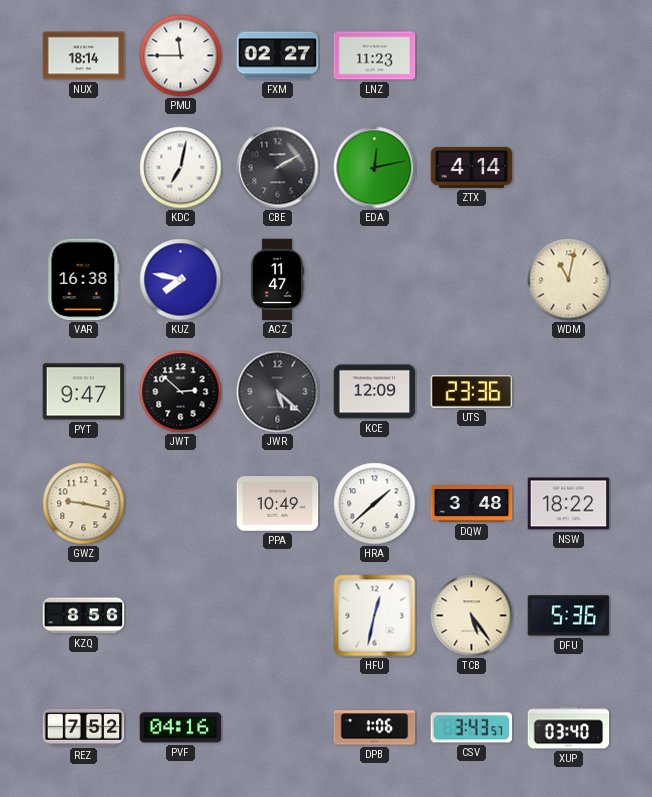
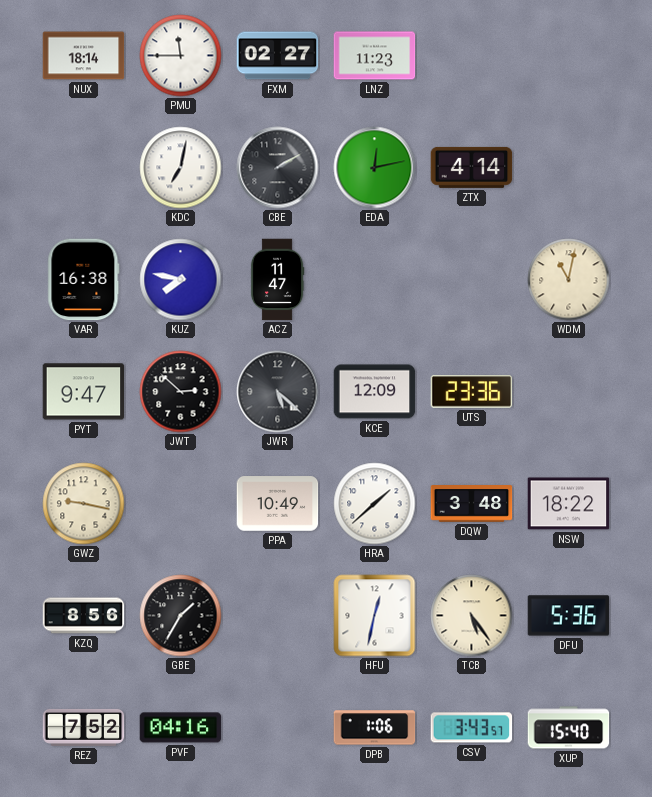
GBE: none -> 1:35 (181, 616)
XUP: 03:40 -> 15:40 (569, 728)
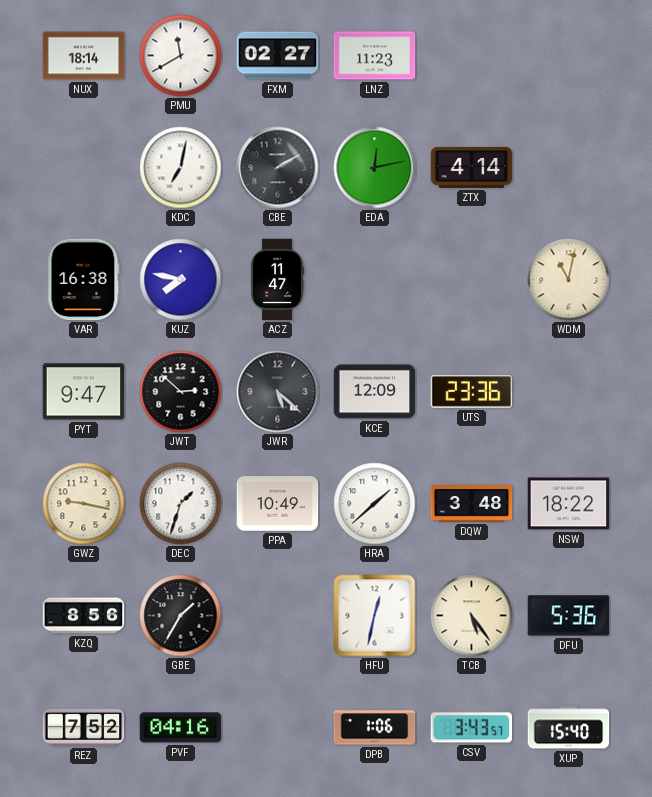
PMU: 11:45 -> 11:40 (181, 56)
DEC: none -> 1:33 (181, 504)
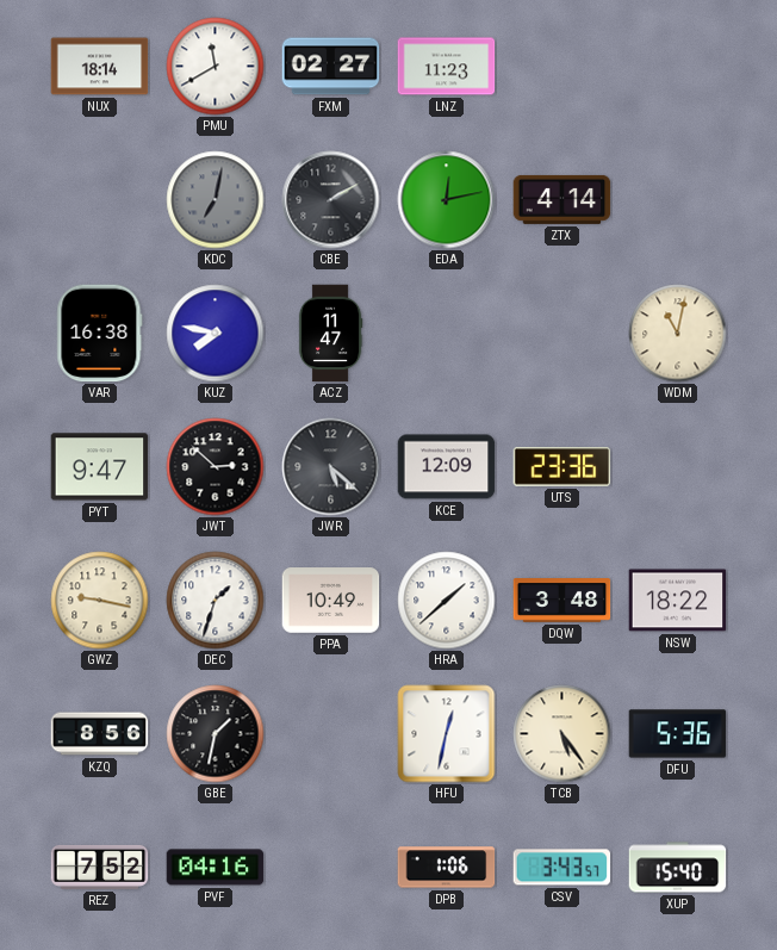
KDC dial: white -> grey (216, 200)
GBE: 1:35 -> 1:32 (216, 734)
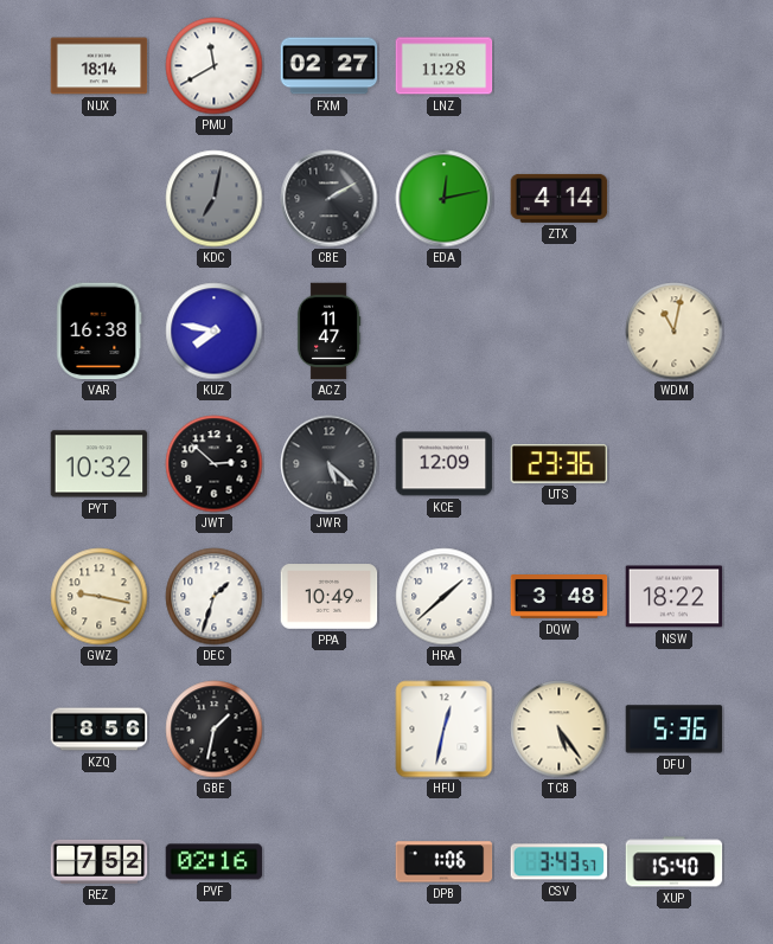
LNZ: 11:23 -> 11:28 (445, 66)
PYT: 9:47 -> 10:32 (100, 464)
PVF: 04:16 -> 02:16 (215, 862)
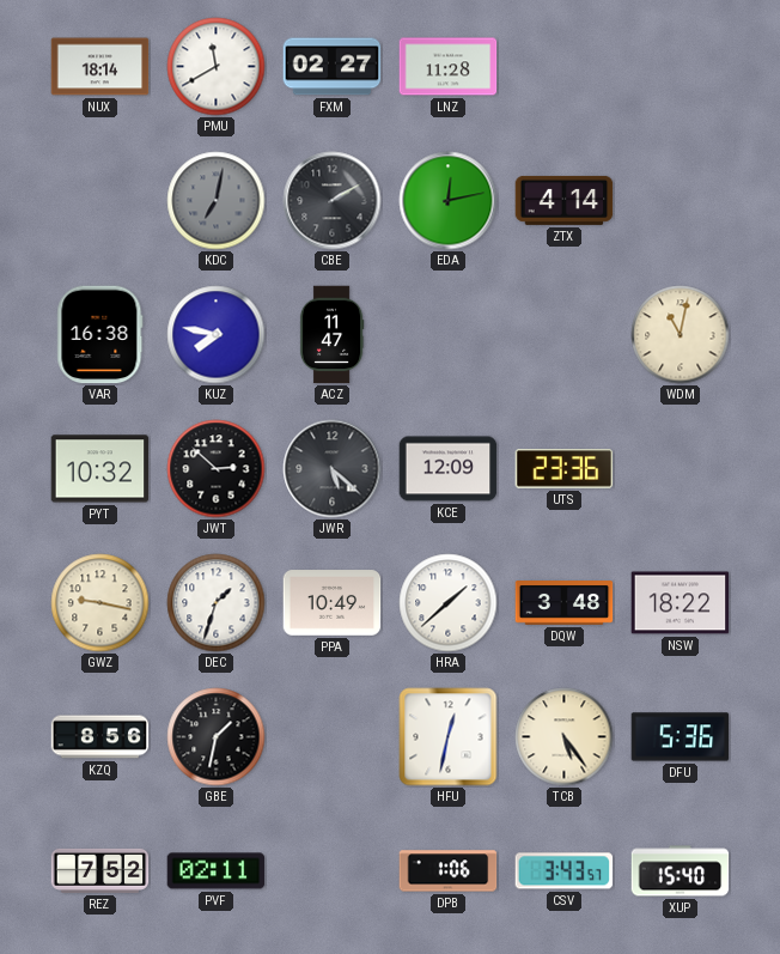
PVF: 02:16 -> 02:11 (217, 871)
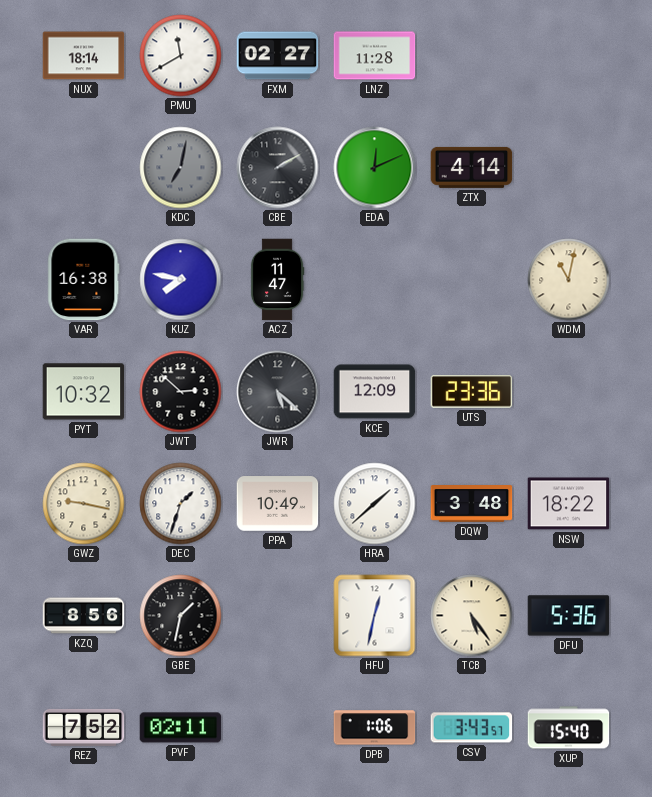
EDA: 12:13 -> 12:11 (375, 168)
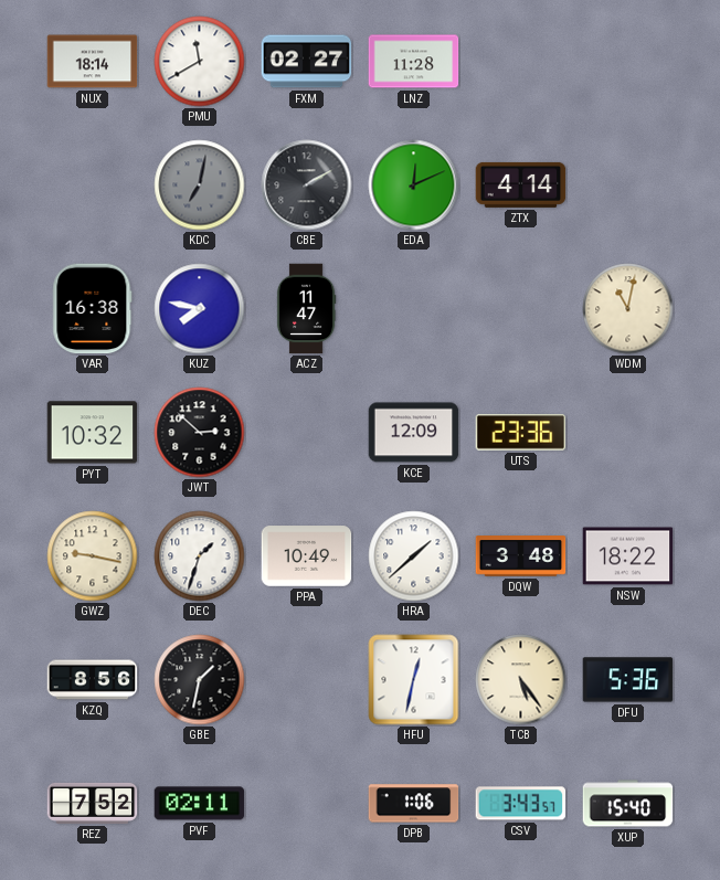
JWR: 5:22 -> none (278, 392)
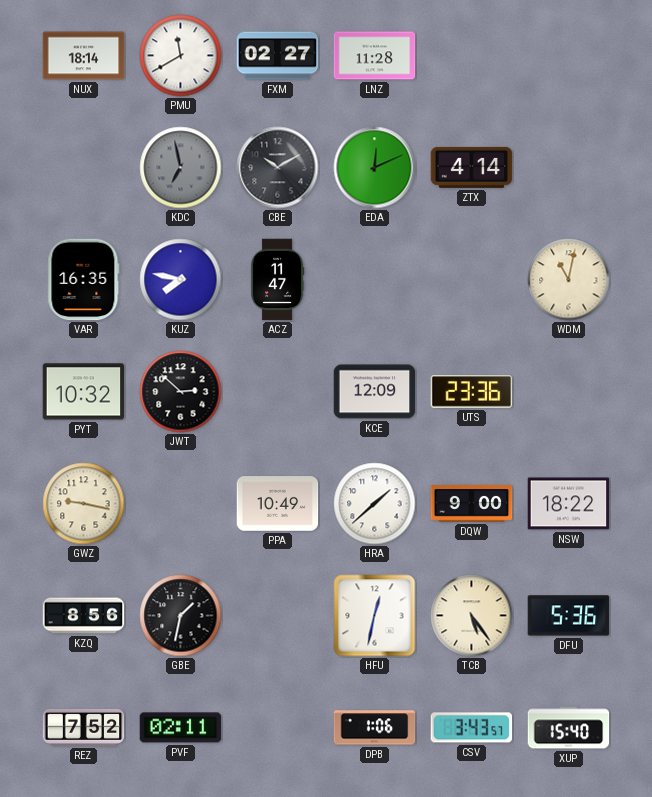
KDC: 7:02 -> 6:58 (181, 168)
CBE: 2:10 -> 10:10 (278, 168)
VAR: 16:38 -> 16:35 (84, 280)
DEC: 1:33 -> none (200, 556)
DQW: 3:48 -> 9:00 (472, 504)
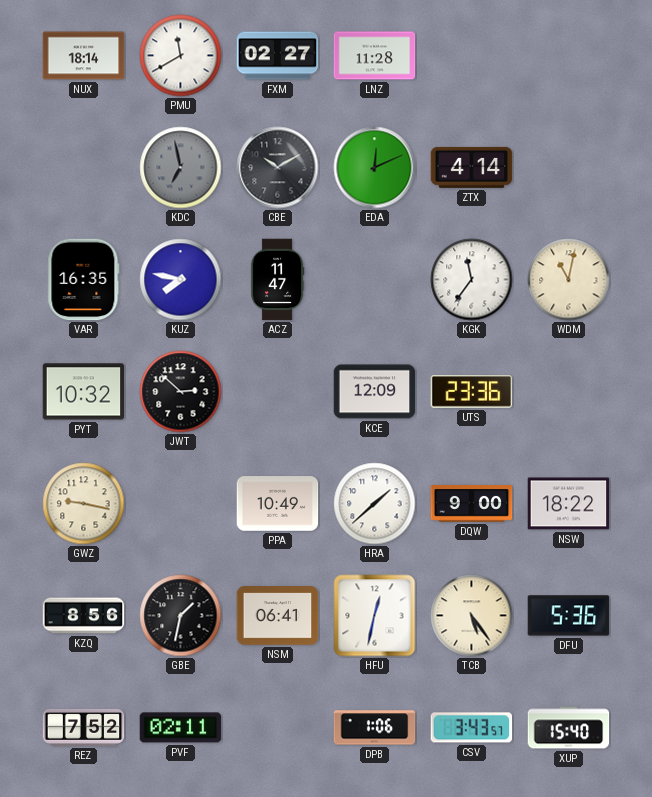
KGK: none -> 11:36 (472, 280)
NSM: none -> 06:41 (278, 616)
